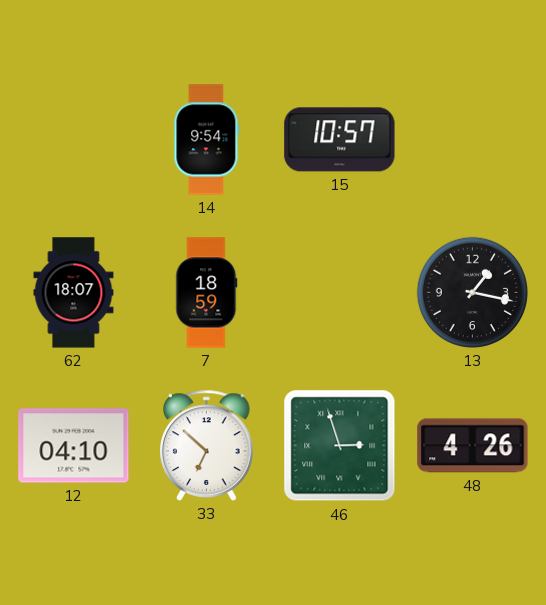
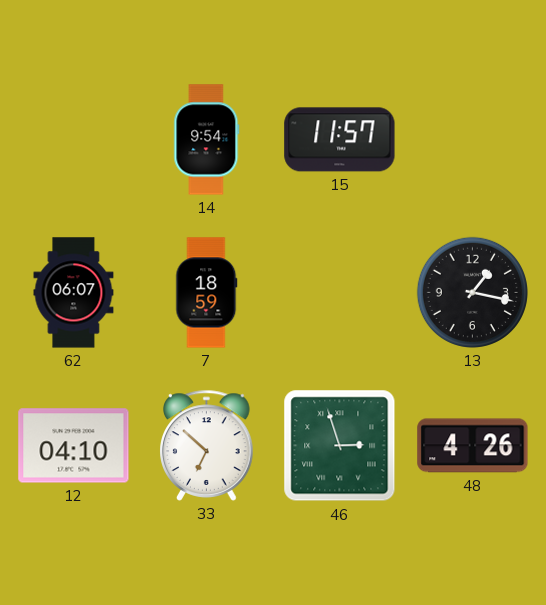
15: 10:57 -> 11:57 (340, 140)
62: 18:07 -> 06:07 (74, 293)
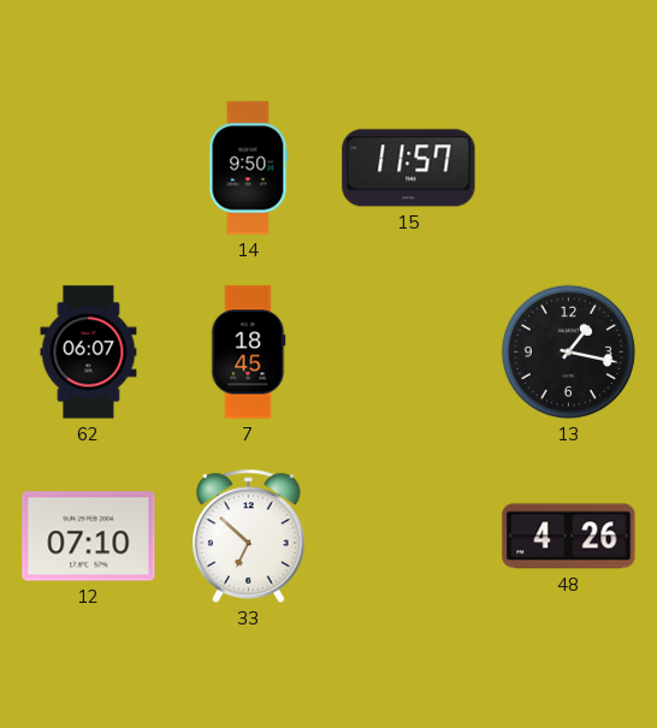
14: 9:54 -> 9:50 (249, 168)
7: 18:59 -> 18:45 (249, 353)
12: 04:10 -> 07:10 (89, 537)
46: 2:57 -> none (340, 446)
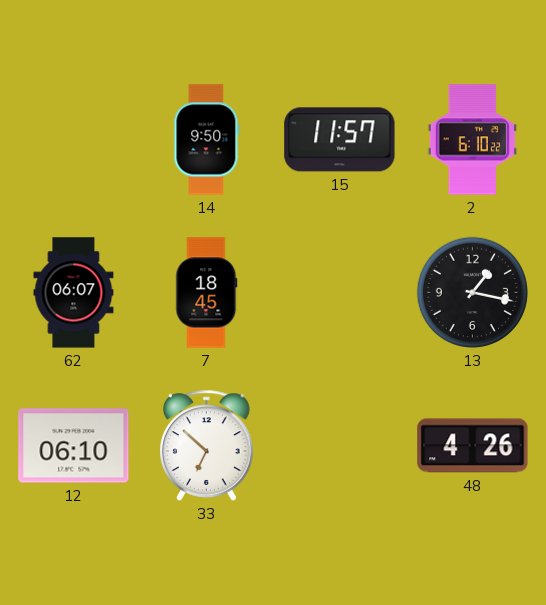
2: none -> 6:10 (472, 140)
12: 07:10 -> 06:10 (74, 446)
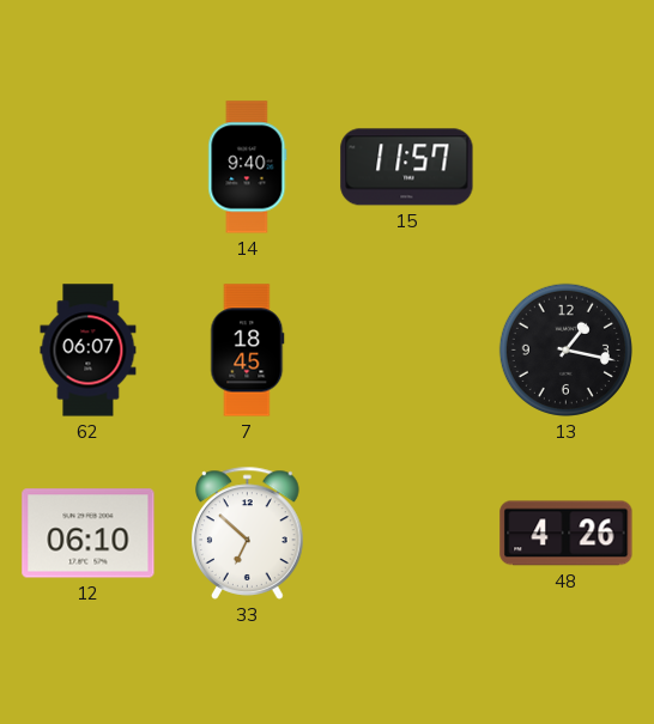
14: 9:50 -> 9:40 (248, 168)
2: 6:10 -> none (472, 140)
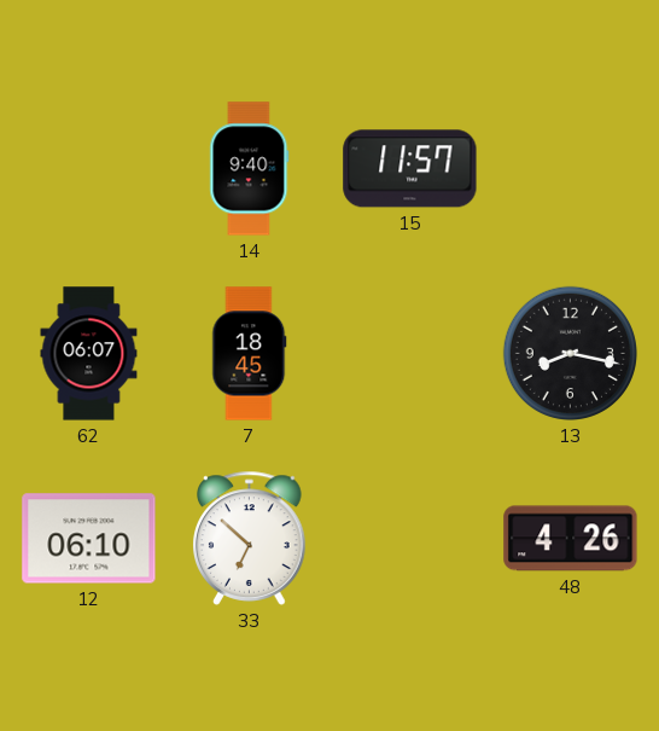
13: 1:17 -> 8:17 (570, 353)
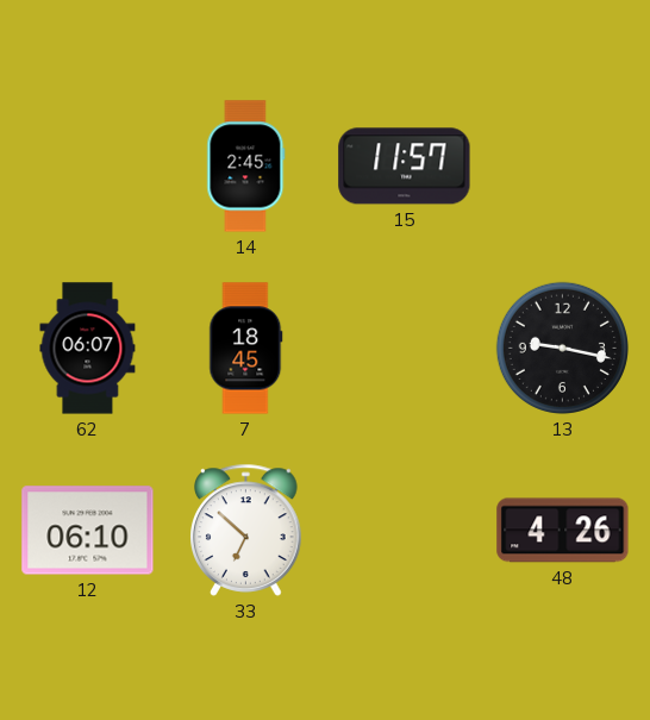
14: 9:40 -> 2:45 (246, 167)
13: 8:17 -> 9:17 (562, 348)
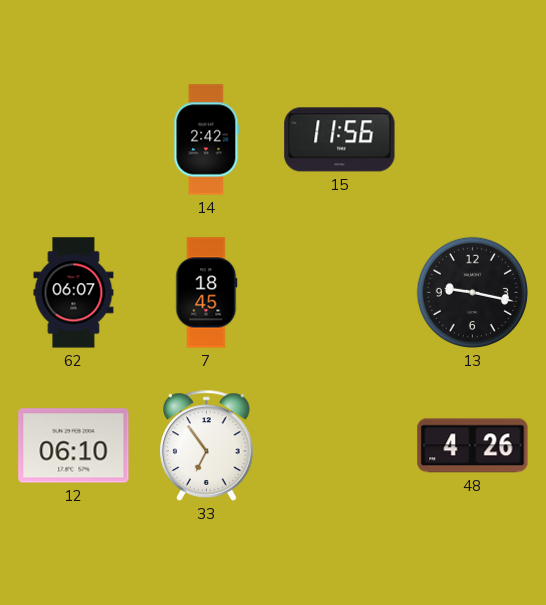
14: 2:45 -> 2:42 (207, 140)
15: 11:57 -> 11:56 (340, 140)
33: 6:52 -> 6:54 (207, 445)
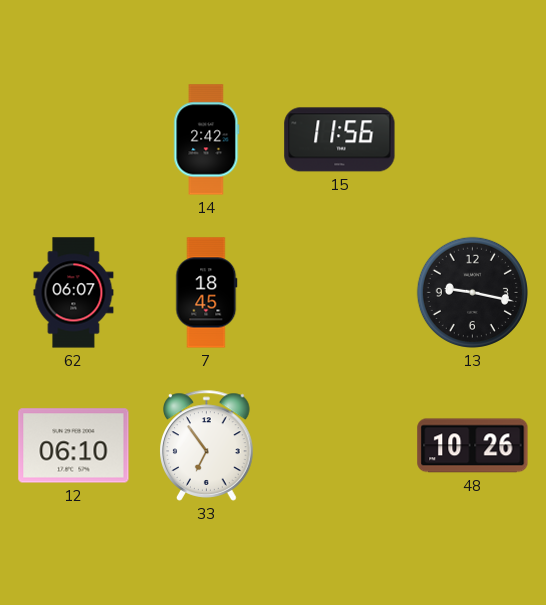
48: 4:26 -> 10:26 (473, 446)
